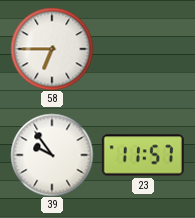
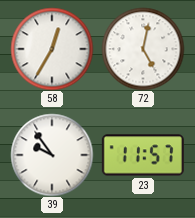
58: 6:45 -> 12:35 (52, 49)
72: none -> 5:02 (143, 49)
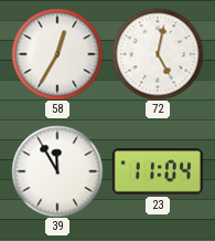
39: 9:54 -> 11:55 (57, 171)
23: 11:57 -> 11:04 (158, 171)
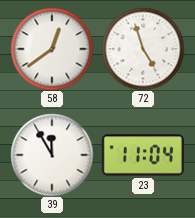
58: 12:35 -> 12:39 (52, 49)
72: 5:02 -> 4:57 (143, 49)
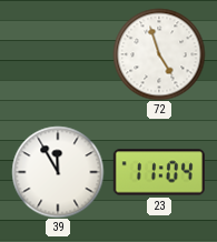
58: 12:39 -> none (52, 49)
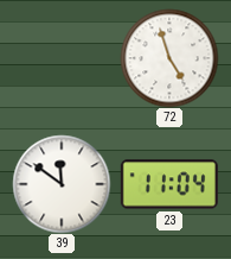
39: 11:55 -> 11:51 (62, 184)
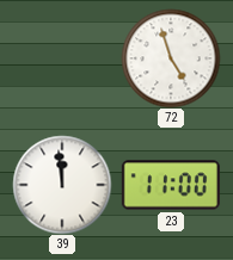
39: 11:51 -> 11:59 (62, 185)
23: 11:04 -> 11:00 (171, 185)
